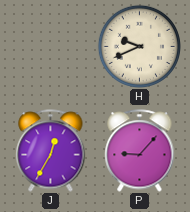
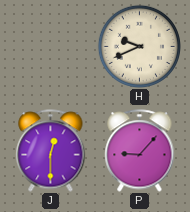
J: 12:35 -> 12:30 (51, 151)
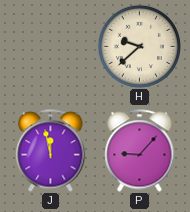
H: 9:41 -> 9:38 (139, 46)
J: 12:30 -> 11:58 (51, 151)
